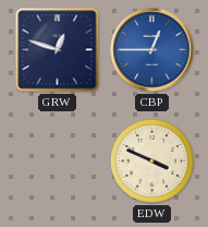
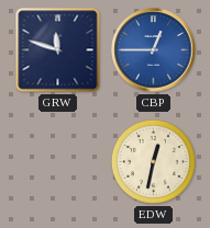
GRW: 12:48 -> 11:48 (58, 50)
EDW: 3:49 -> 12:32 (153, 161)
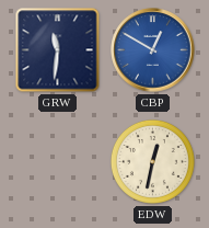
GRW: 11:48 -> 11:31 (58, 50)
CBP: 12:45 -> 12:50 (153, 50)
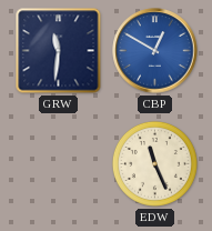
EDW: 12:32 -> 11:26 (154, 163)
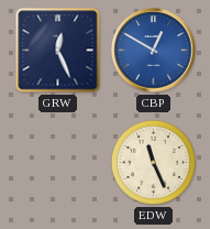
GRW: 11:31 -> 12:26 (58, 51)
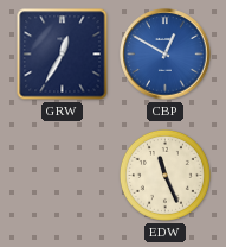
GRW: 12:26 -> 12:35 (63, 55)
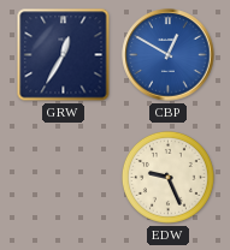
EDW: 11:26 -> 9:26 (167, 177)
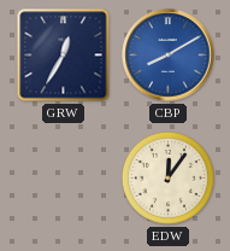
CBP: 12:50 -> 8:10 (169, 56)
EDW: 9:26 -> 12:06 (167, 177)
